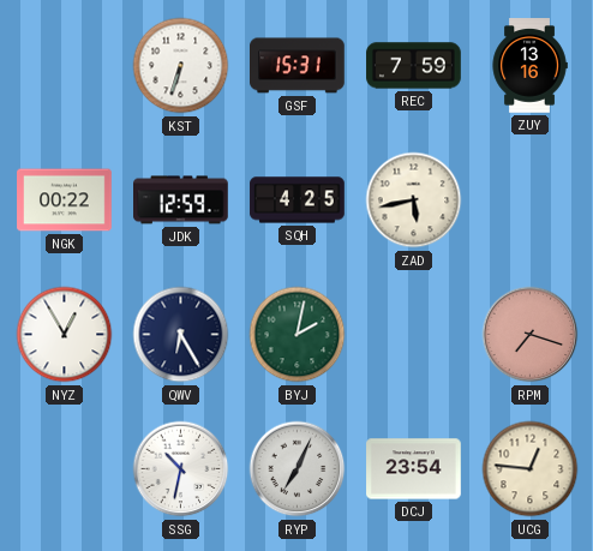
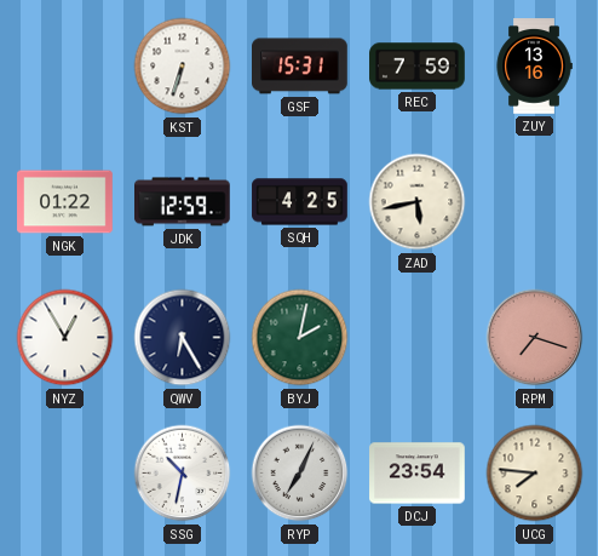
NGK: 00:22 -> 01:22 (65, 202)
UCG: 12:46 -> 7:46 (535, 474)
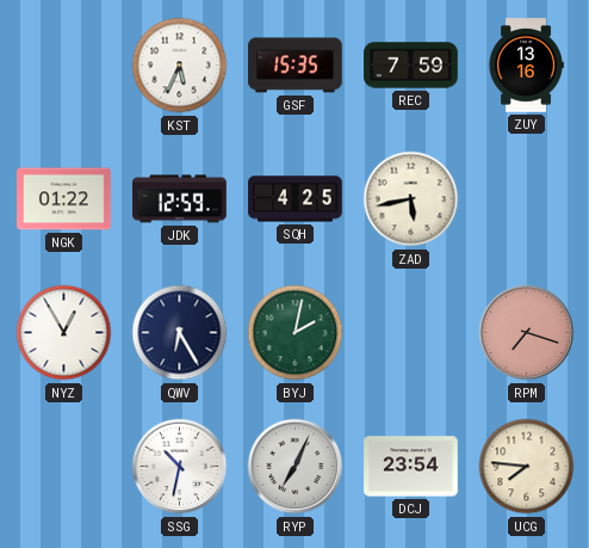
KST: 6:33 -> 5:34 (180, 66)
GSF: 15:31 -> 15:35 (296, 66)
